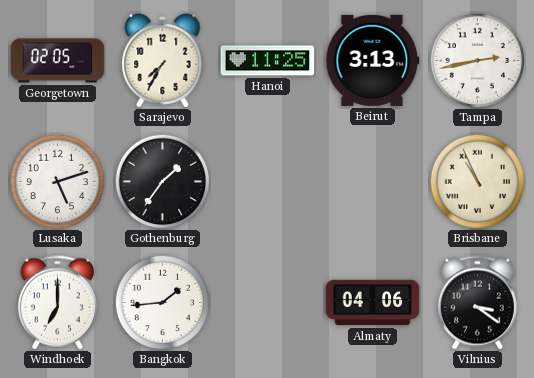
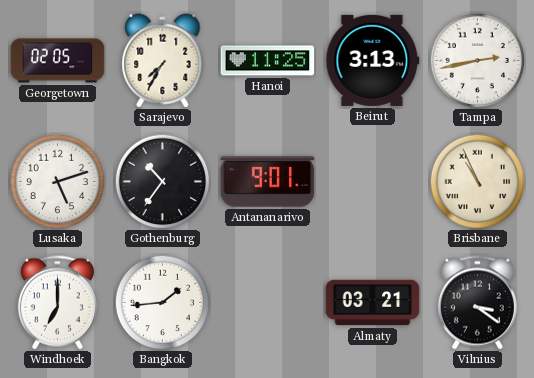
Gothenburg: 1:36 -> 10:36 (162, 181)
Antananarivo: none -> 9:01 (268, 182)
Almaty: 04:06 -> 03:21 (373, 303)
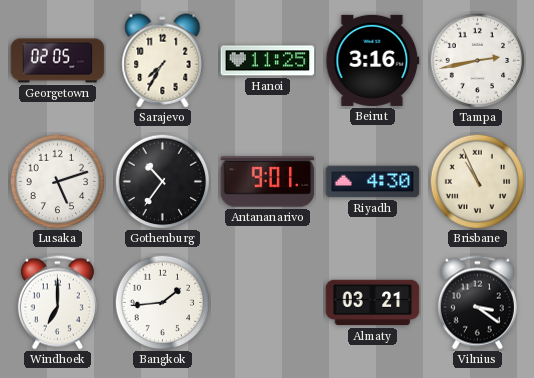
Beirut: 3:13 -> 3:16 (373, 60)
Riyadh: none -> 4:30 (373, 182)
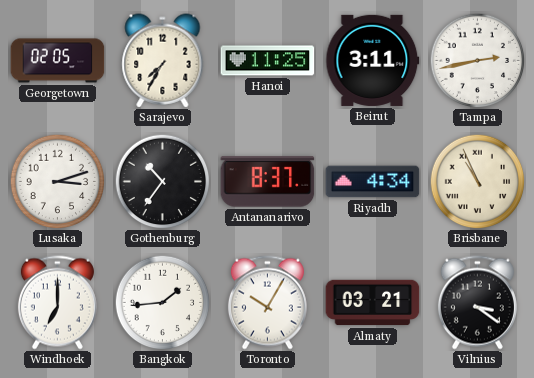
Beirut: 3:16 -> 3:11 (373, 60)
Lusaka: 5:12 -> 3:12 (57, 181)
Antananarivo: 9:01 -> 8:37 (268, 182)
Riyadh: 4:30 -> 4:34 (373, 182)
Toronto: none -> 10:05 (267, 303)
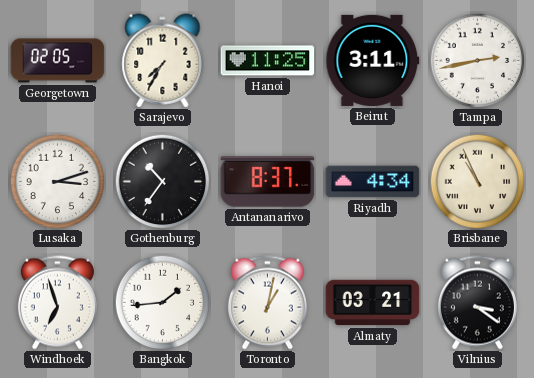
Windhoek: 7:00 -> 6:57 (57, 303)
Toronto: 10:05 -> 1:02 (267, 303)
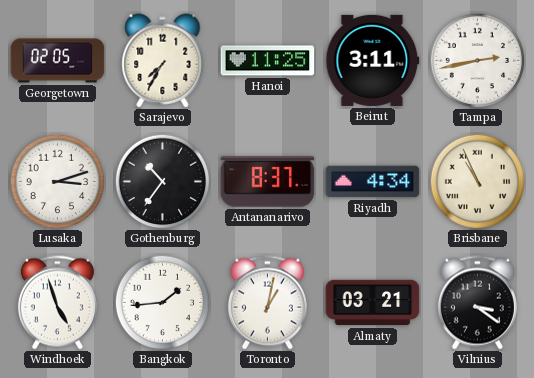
Windhoek: 6:57 -> 4:57 (57, 303)
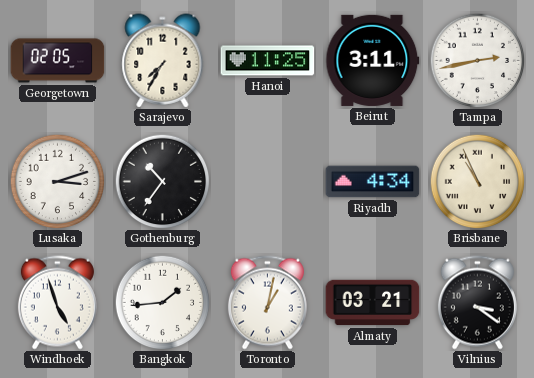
Antananarivo: 8:37 -> none (268, 182)
